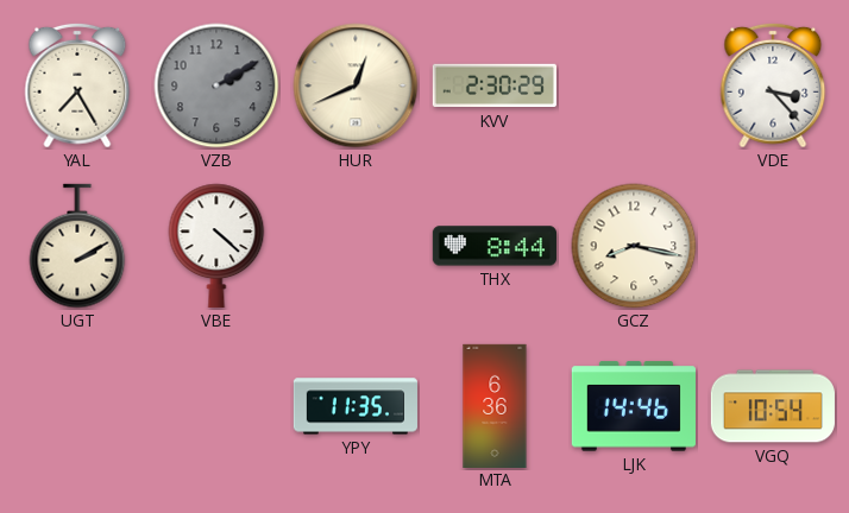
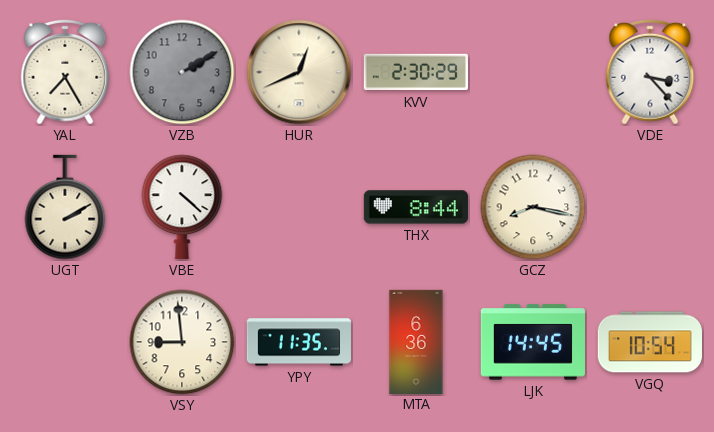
VSY: none -> 8:59 (182, 342)
LJK: 14:46 -> 14:45 (533, 342)
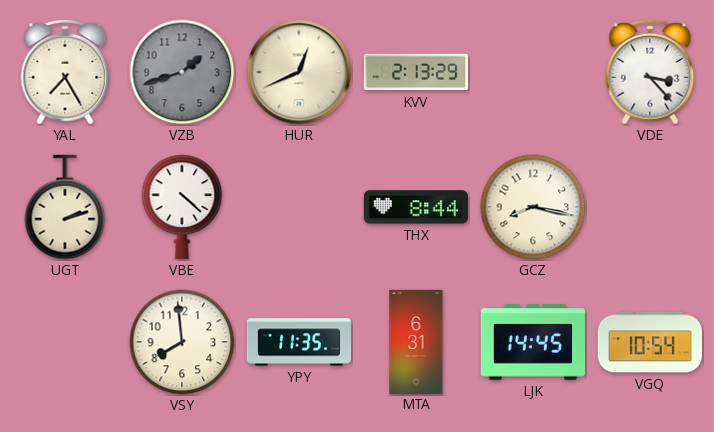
VZB: 2:10 -> 1:42 (182, 72)
KVV: 2:30 -> 2:13 (416, 72)
UGT: 2:10 -> 2:12 (65, 207)
VSY: 8:59 -> 7:59 (182, 342)
MTA: 6:36 -> 6:31 (416, 341)
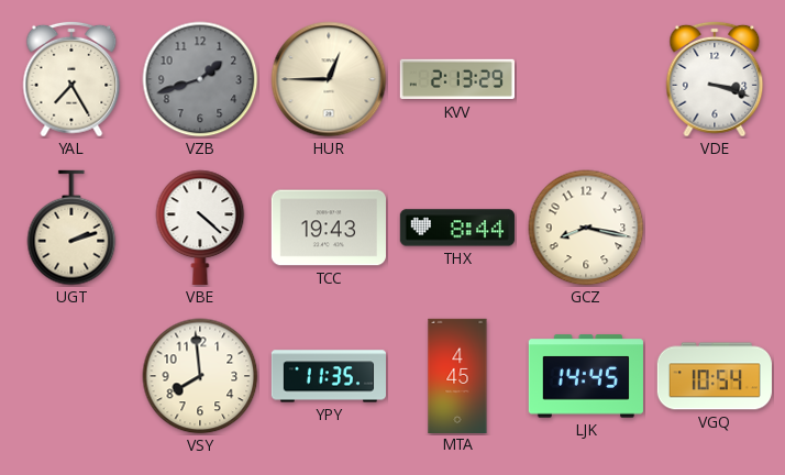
HUR: 12:41 -> 12:45 (329, 79)
VDE: 3:23 -> 3:18 (715, 79)
TCC: none -> 19:43 (329, 228)
MTA: 6:31 -> 4:45 (457, 375)
